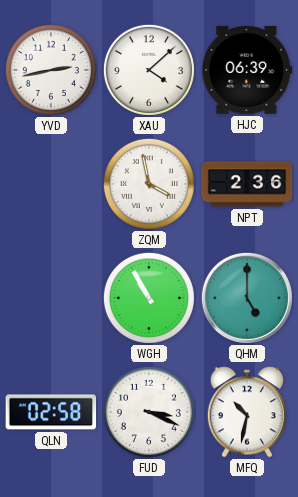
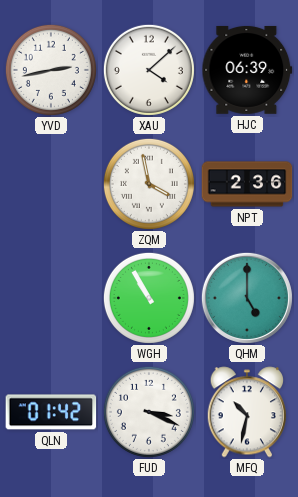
QLN: 02:58 -> 01:42 (51, 412)
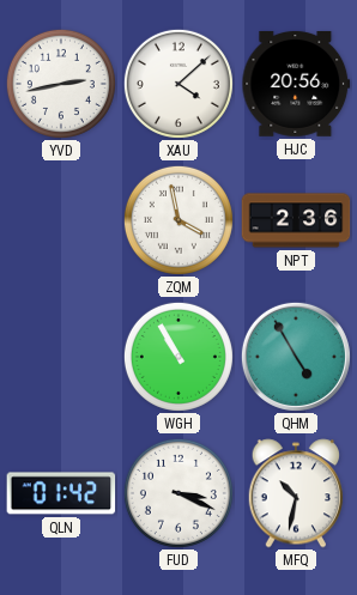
HJC: 06:39 -> 20:56 (296, 84)
QHM: 5:00 -> 4:55 (296, 357)
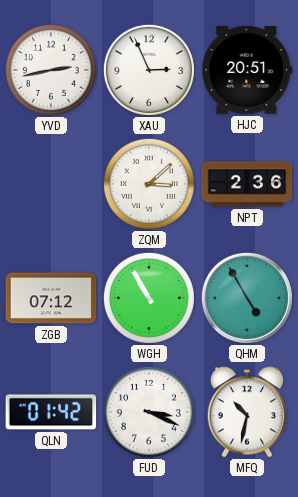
XAU: 4:08 -> 2:56 (149, 70)
HJC: 20:56 -> 20:51 (247, 70)
ZQM: 3:58 -> 3:08 (149, 184)
ZGB: none -> 07:12 (51, 298)
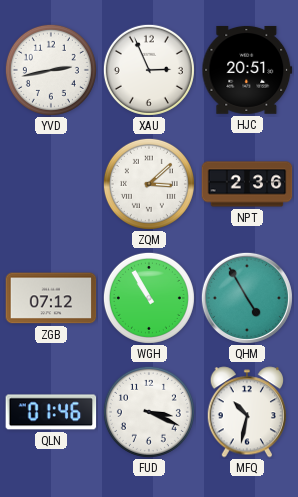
QLN: 01:42 -> 01:46 (51, 412)
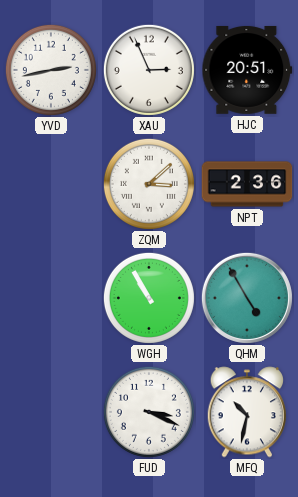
ZGB: 07:12 -> none (51, 298)
QLN: 01:46 -> none (51, 412)
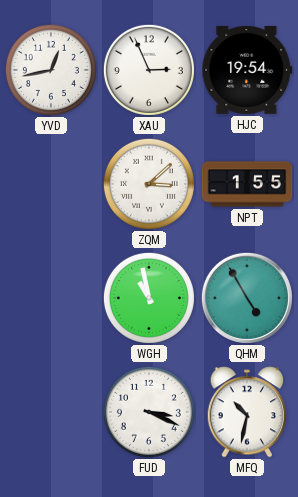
YVD: 2:43 -> 12:43 (51, 70)
HJC: 20:51 -> 19:54 (247, 70)
NPT: 2:36 -> 1:55 (247, 184)
WGH: 10:55 -> 10:58 (149, 298)
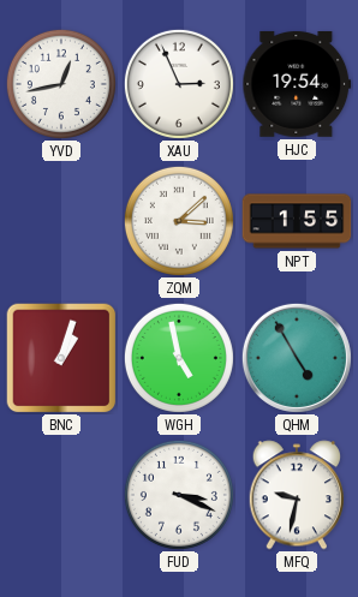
BNC: none -> 1:03 (61, 358)
WGH: 10:58 -> 4:58 (179, 358)
MFQ: 10:32 -> 9:32 (297, 495)
